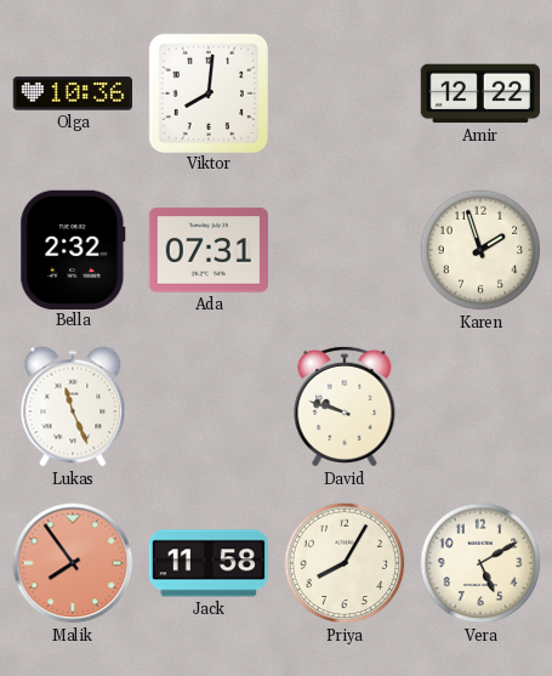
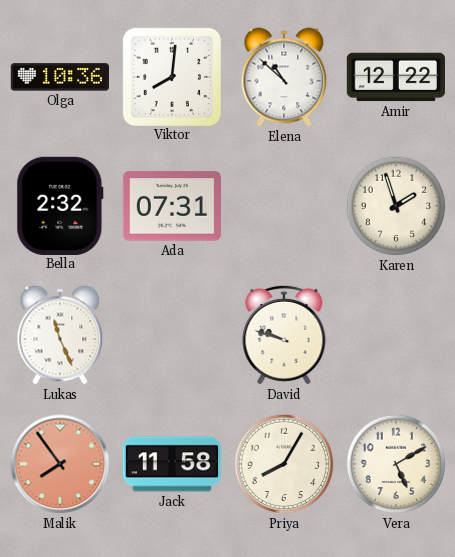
Elena: none -> 10:52 (284, 77)
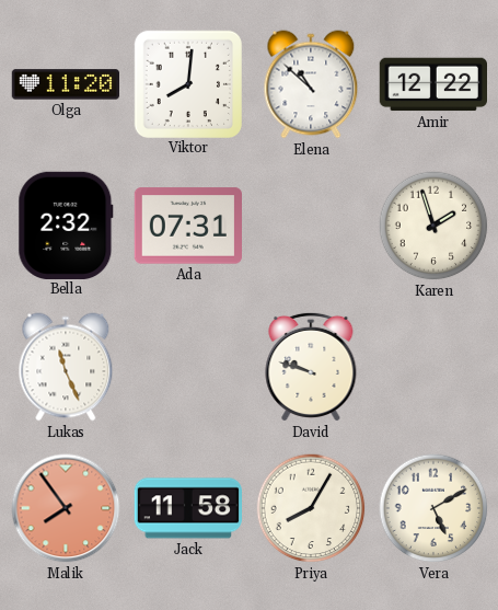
Olga: 10:36 -> 11:20 (65, 84)
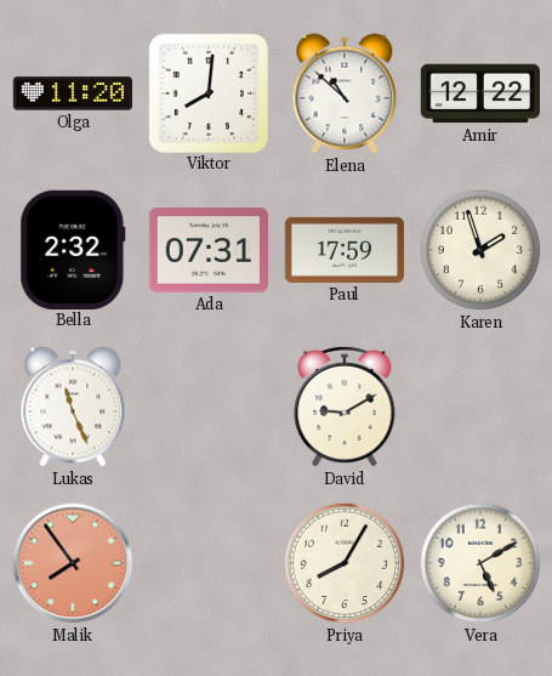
Paul: none -> 17:59 (343, 250)
David: 9:48 -> 9:10 (345, 407)
Jack: 11:58 -> none (187, 508)
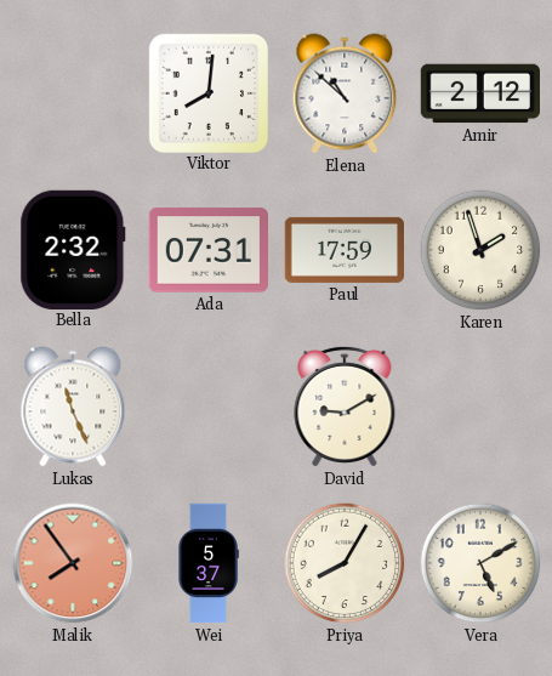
Olga: 11:20 -> none (72, 93)
Amir: 12:22 -> 2:12 (479, 93)
Wei: none -> 5:37 (209, 563)
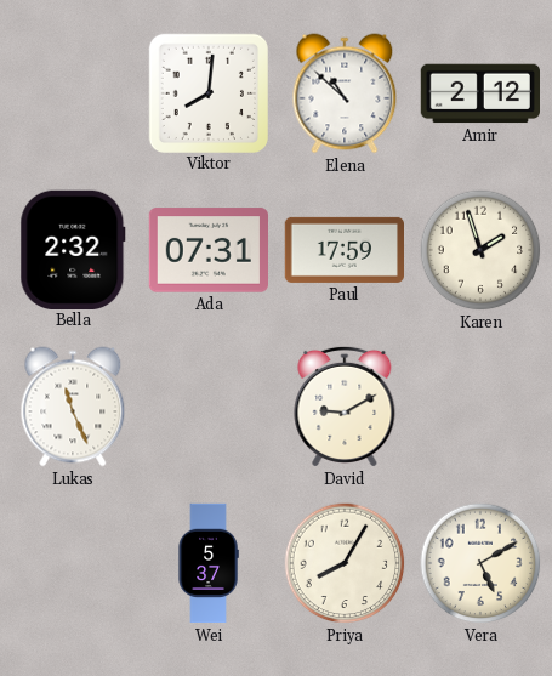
Malik: 7:54 -> none (73, 563)
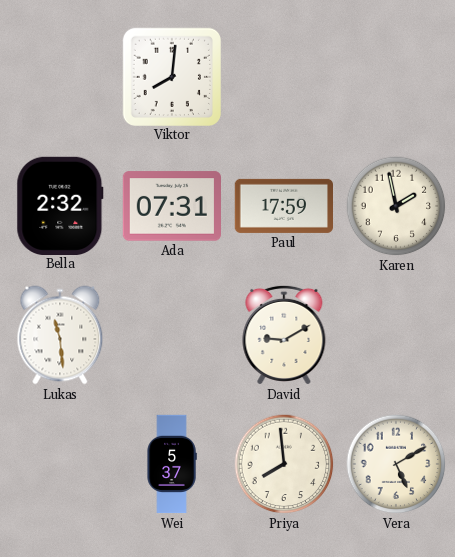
Elena: 10:52 -> none (345, 93)
Amir: 2:12 -> none (479, 93)
Karen: 1:57 -> 1:58 (396, 206)
Lukas: 11:26 -> 11:29 (60, 335)
Priya: 8:05 -> 7:59 (284, 464)
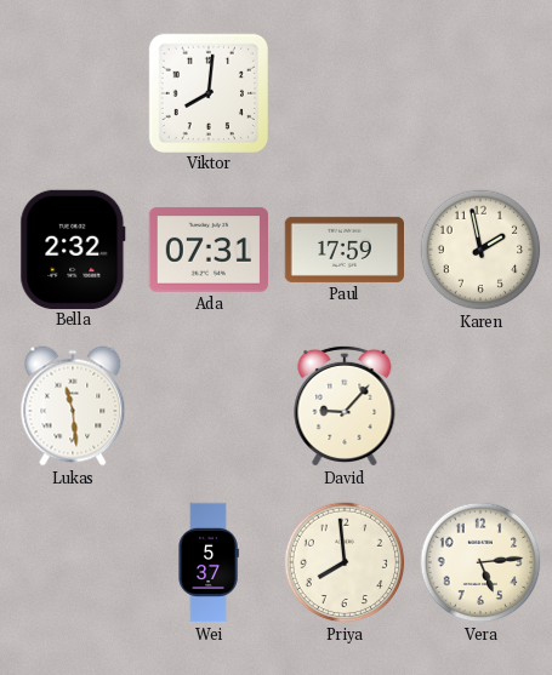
David: 9:10 -> 9:07 (345, 406)
Vera: 5:10 -> 5:14 (480, 562)
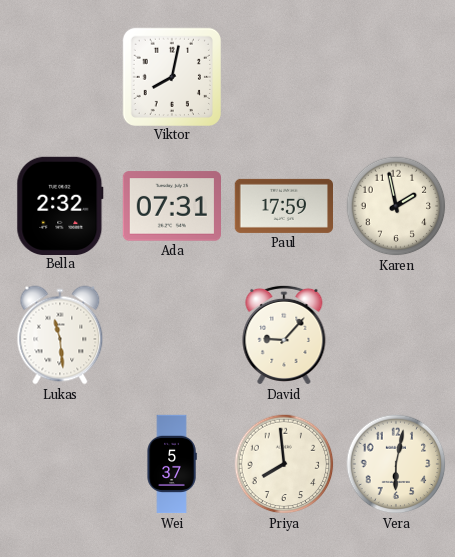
Viktor: 8:01 -> 8:02 (171, 76)
Vera: 5:14 -> 6:02 (396, 464)
